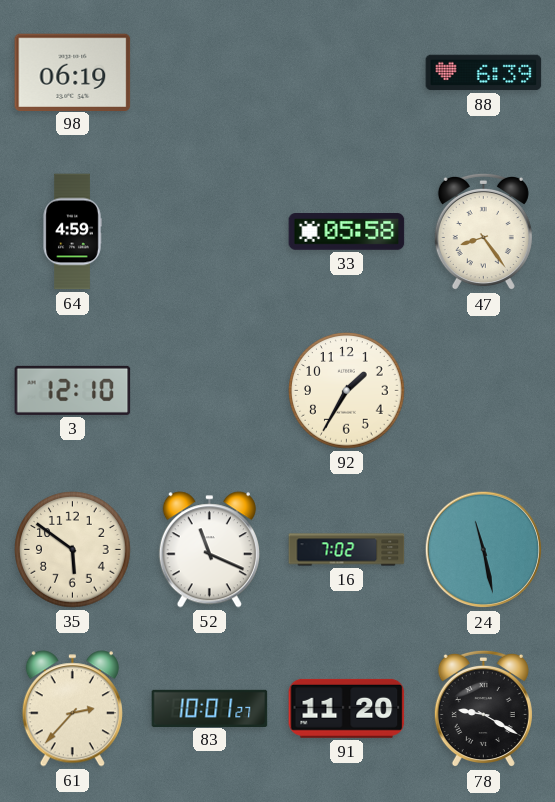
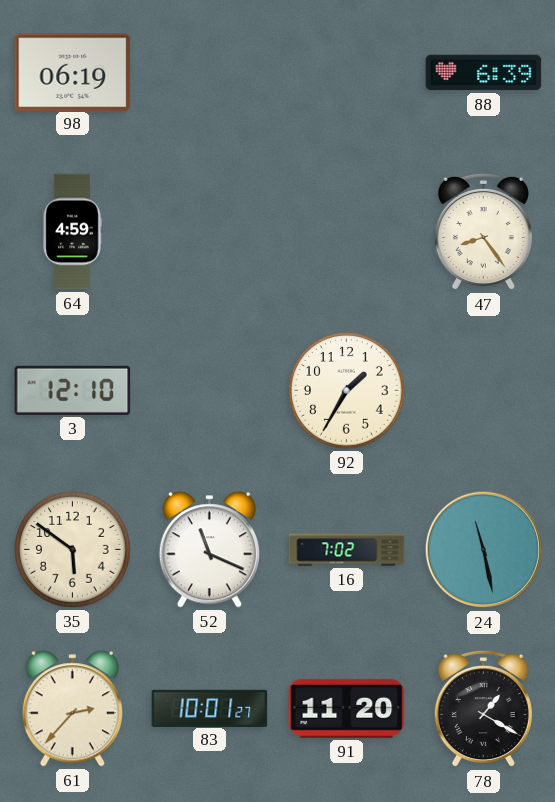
33: 05:58 -> none (347, 232)
78: 9:20 -> 1:20 (483, 709)
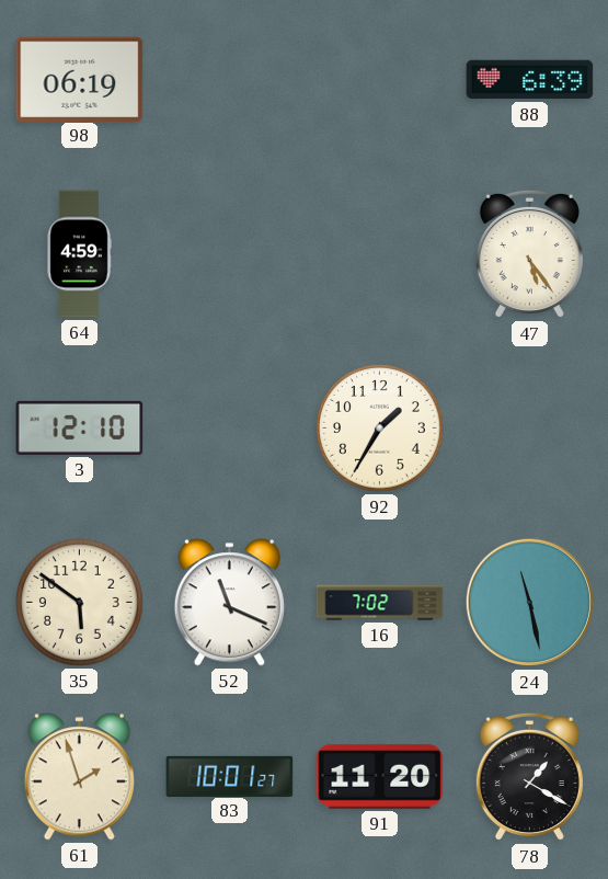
47: 8:24 -> 5:24 (529, 254)
61: 2:37 -> 1:57 (79, 777)
